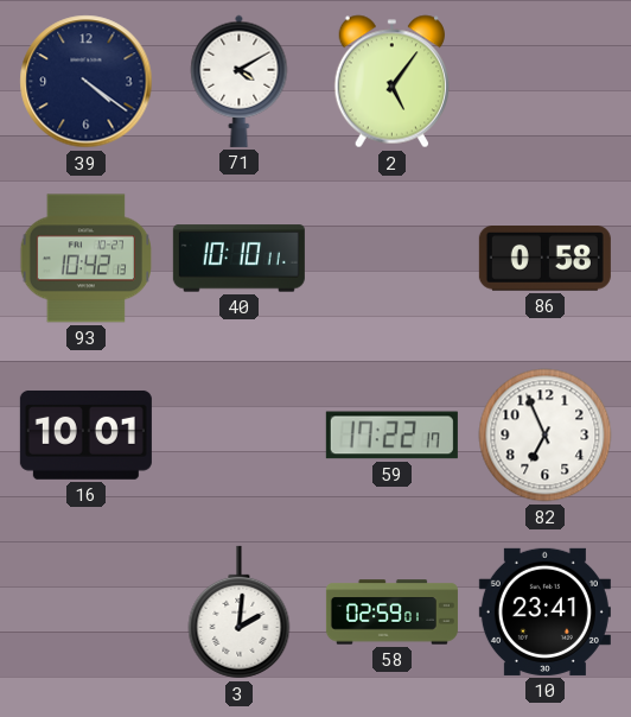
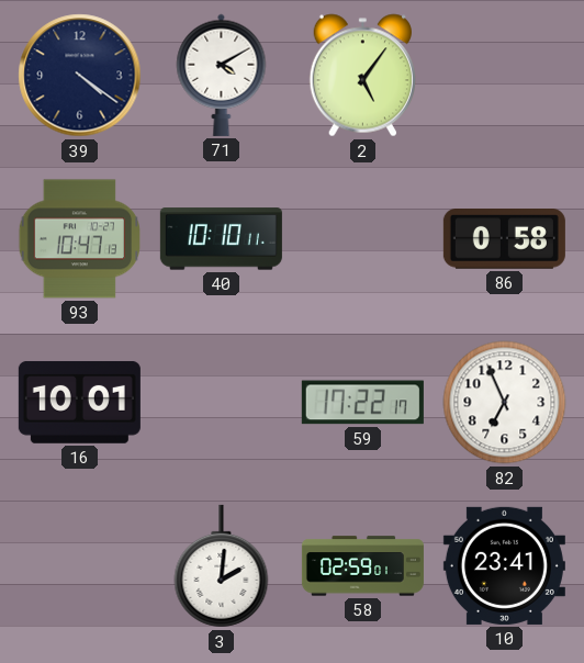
93: 10:42 -> 10:47 (80, 239)
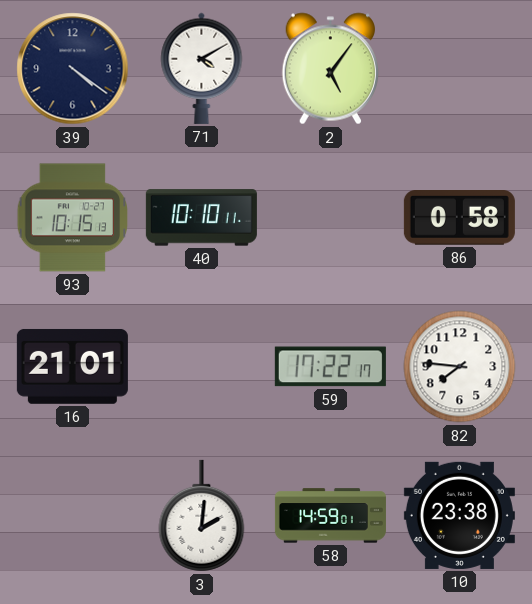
93: 10:47 -> 10:15 (73, 218)
16: 10:01 -> 21:01 (72, 366)
82: 6:56 -> 7:46 (460, 367)
58: 02:59 -> 14:59 (330, 516)
10: 23:41 -> 23:38 (459, 515)
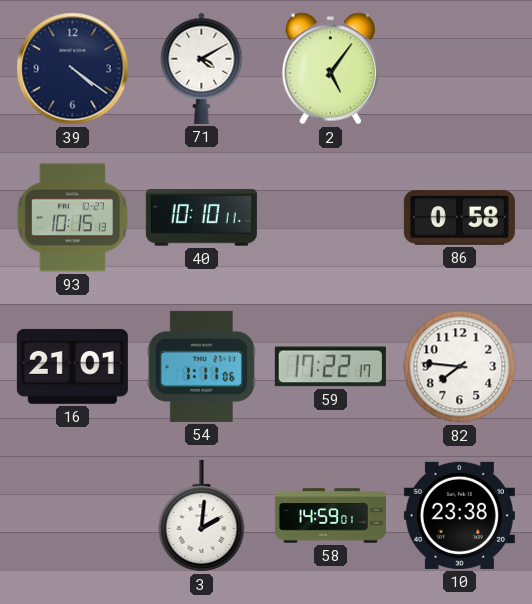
54: none -> 1:11 (202, 366)
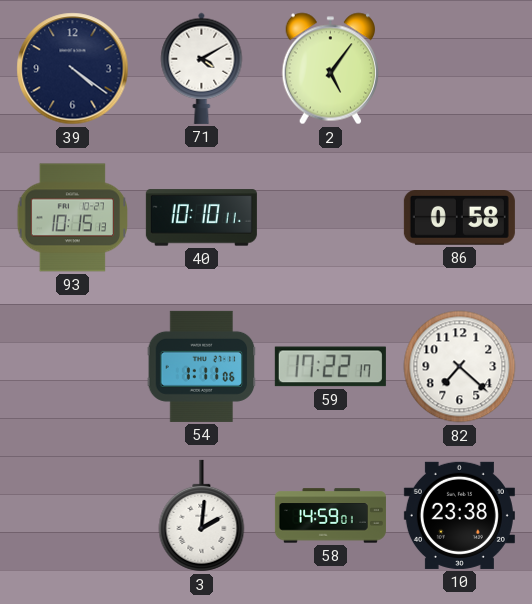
16: 21:01 -> none (72, 366)
82: 7:46 -> 7:22 (460, 367)
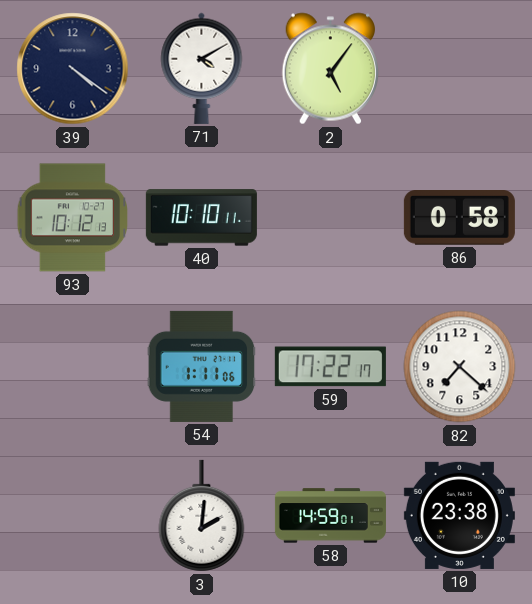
93: 10:15 -> 10:12 (73, 218)
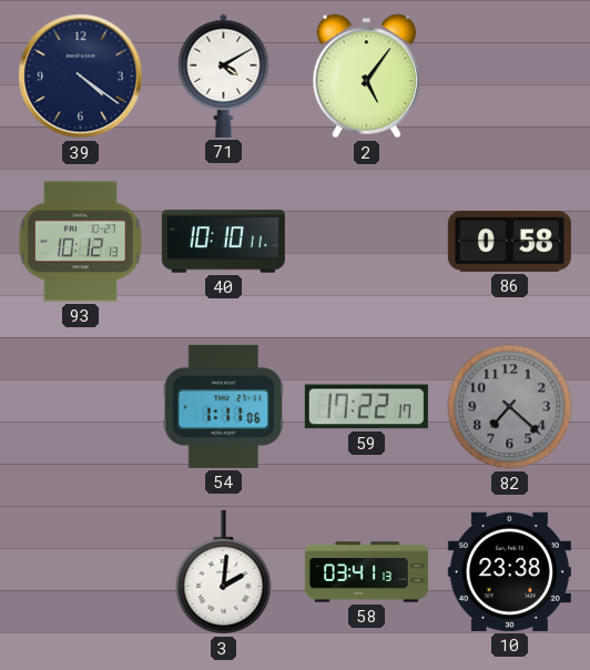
82 dial: white -> grey (510, 407)
58: 14:59 -> 03:41 (366, 572)
